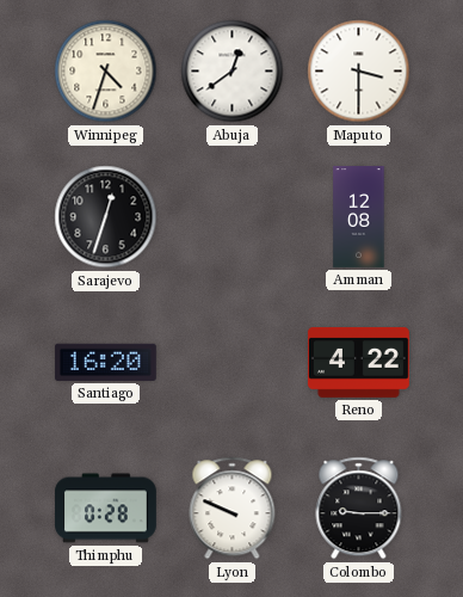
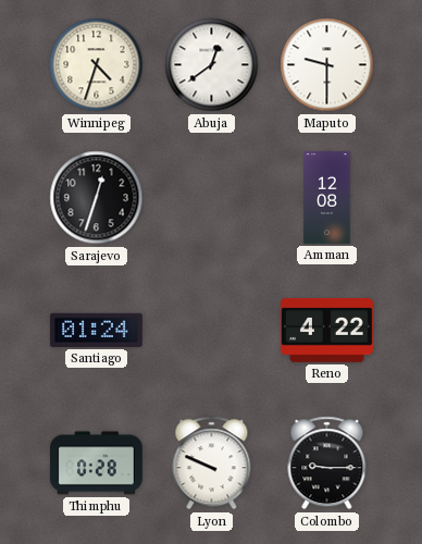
Maputo: 3:30 -> 9:30 (327, 65)
Santiago: 16:20 -> 01:24 (96, 330)
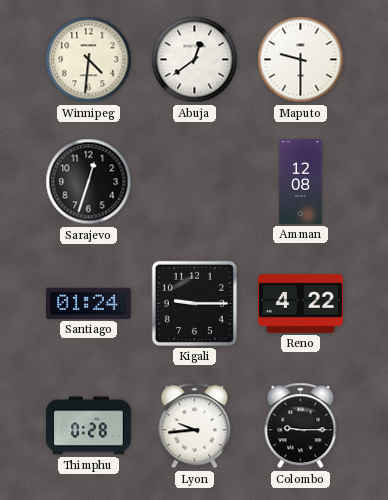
Winnipeg: 4:33 -> 4:31 (89, 60)
Kigali: none -> 9:15 (194, 303)
Lyon: 9:49 -> 9:44 (195, 426)
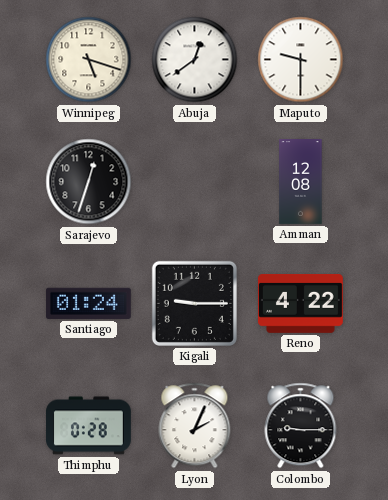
Winnipeg: 4:31 -> 5:18 (89, 60)
Lyon: 9:44 -> 2:04 (195, 426)
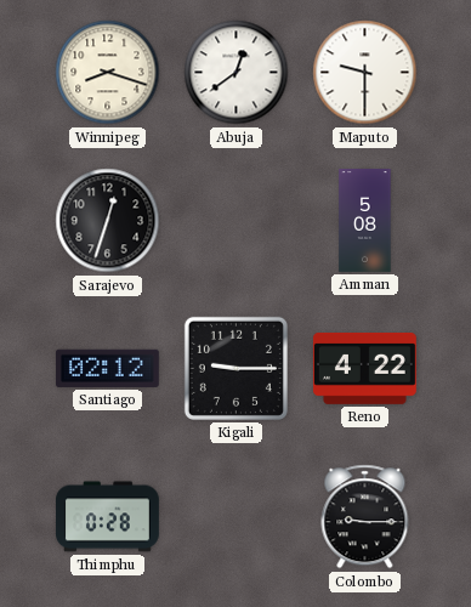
Winnipeg: 5:18 -> 8:18 (108, 73)
Amman: 12:08 -> 5:08 (365, 221)
Santiago: 01:24 -> 02:12 (107, 368)
Lyon: 2:04 -> none (195, 426)
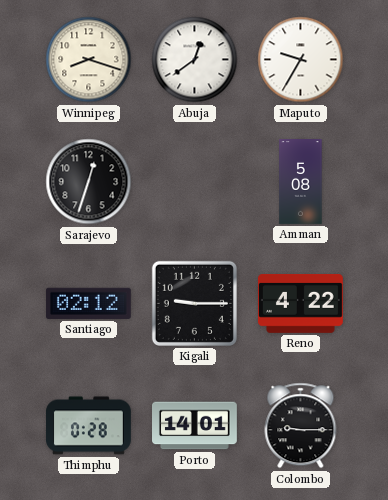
Maputo: 9:30 -> 9:35 (301, 60)
Porto: none -> 14:01 (195, 426)
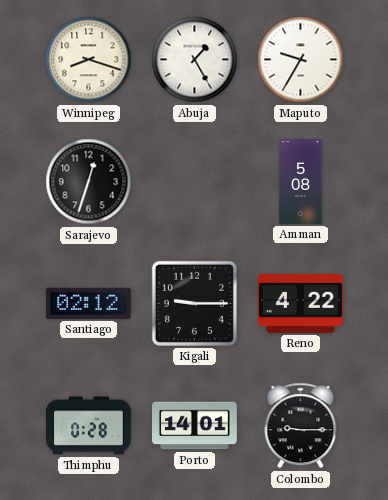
Abuja: 12:39 -> 1:25 (195, 60)
